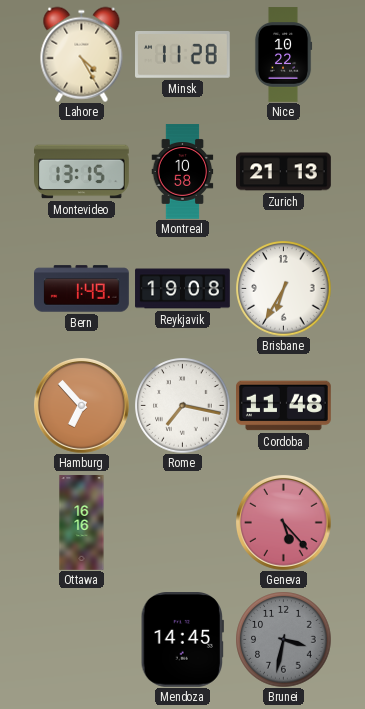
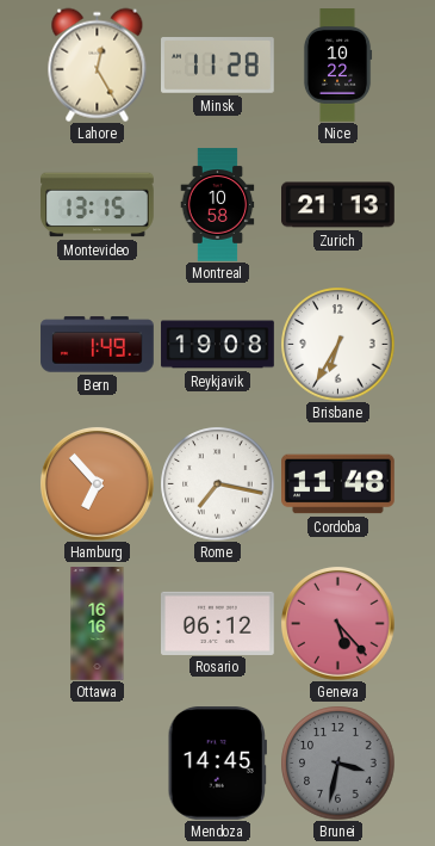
Lahore: 4:25 -> 12:25 (98, 64)
Rosario: none -> 06:12 (218, 623)
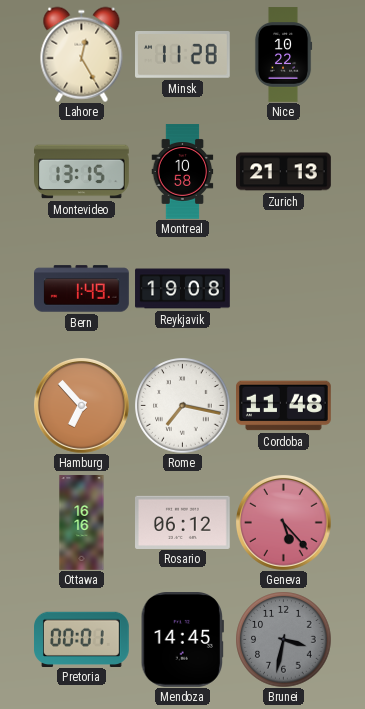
Brisbane: 6:35 -> none (337, 344)
Pretoria: none -> 00:01 (82, 639)
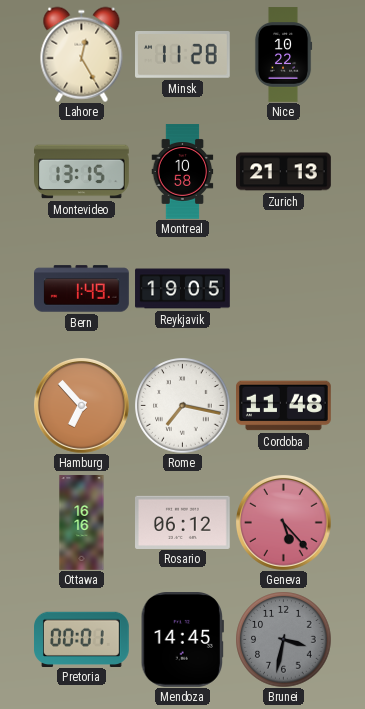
Reykjavik: 19:08 -> 19:05 (183, 289)
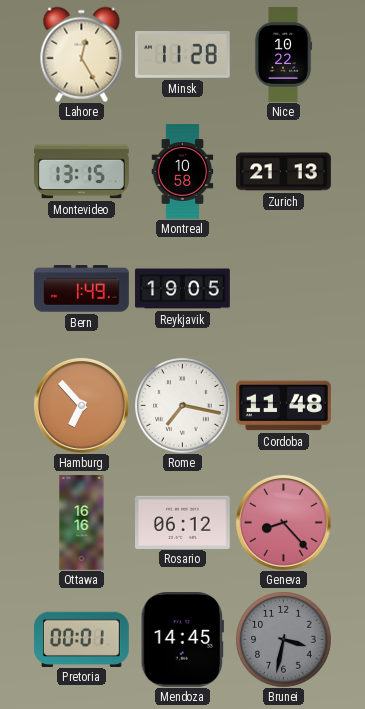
Geneva: 5:23 -> 8:23 (283, 522)
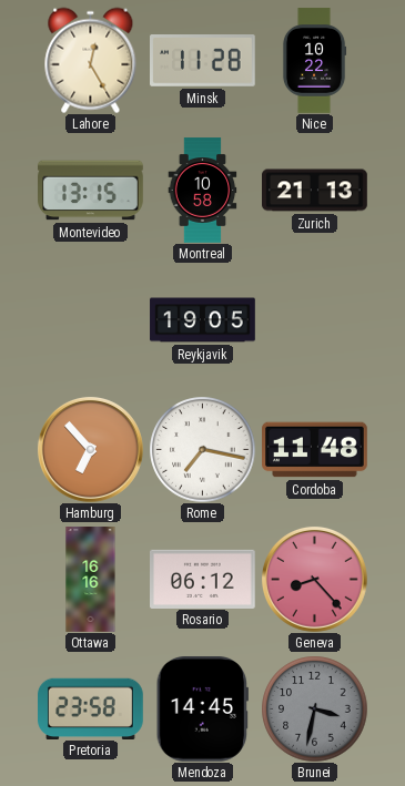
Bern: 1:49 -> none (82, 289)
Pretoria: 00:01 -> 23:58 (91, 708)
